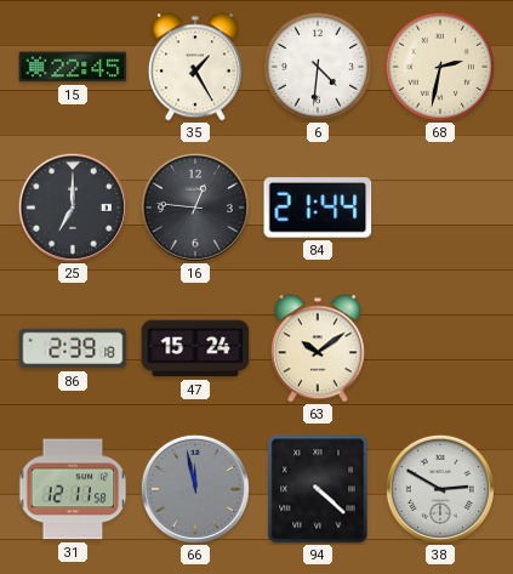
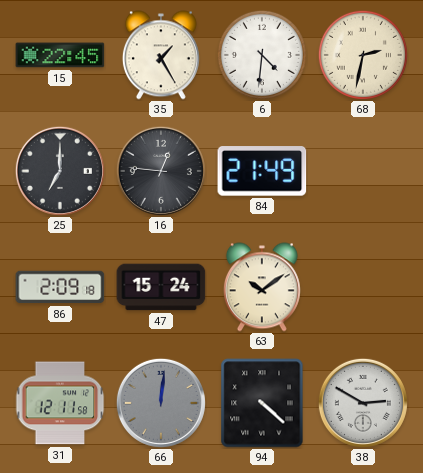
84: 21:44 -> 21:49 (262, 171)
86: 2:39 -> 2:09 (60, 287)
66: 11:58 -> 12:01 (161, 403)
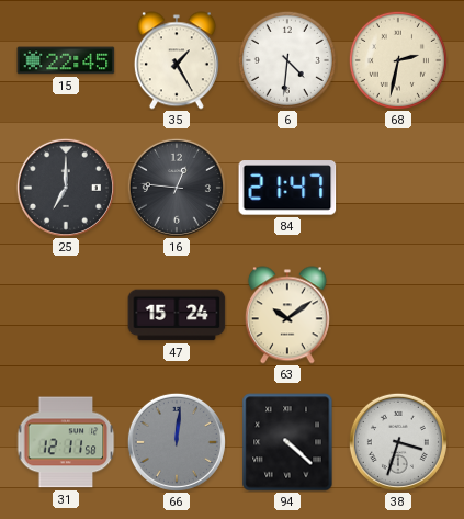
84: 21:49 -> 21:47 (287, 188)
86: 2:09 -> none (60, 287)
38: 2:50 -> 3:33 (398, 442)
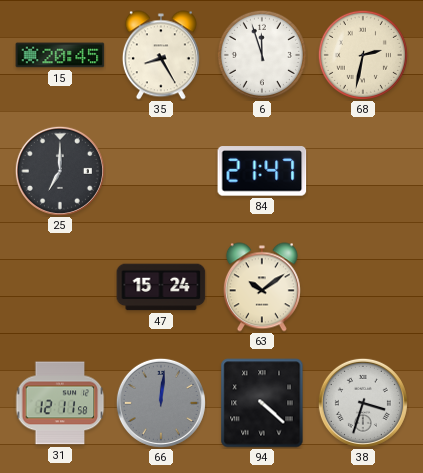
15: 22:45 -> 20:45 (60, 55)
35: 1:25 -> 8:25 (161, 55)
6: 4:31 -> 11:57 (262, 55)
16: 12:46 -> none (177, 188)
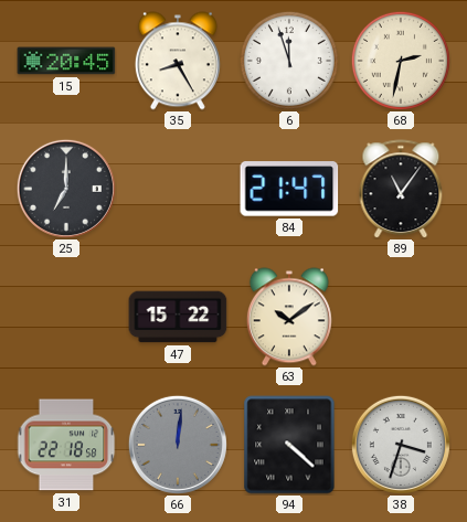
89: none -> 11:06 (401, 189)
47: 15:24 -> 15:22 (178, 317)
31: 12:11 -> 22:18 (66, 445)
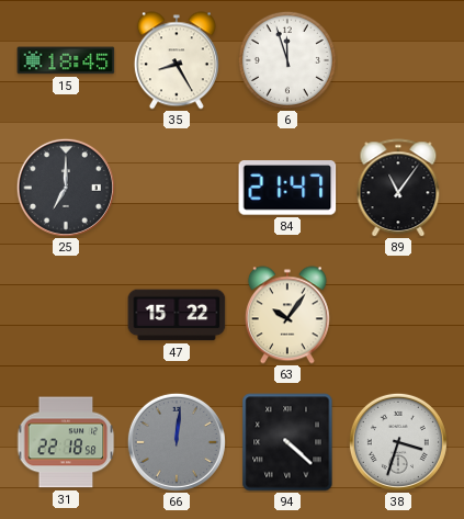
15: 20:45 -> 18:45 (66, 60)
68: 2:32 -> none (401, 61)
63: 10:09 -> 10:06 (287, 315)
